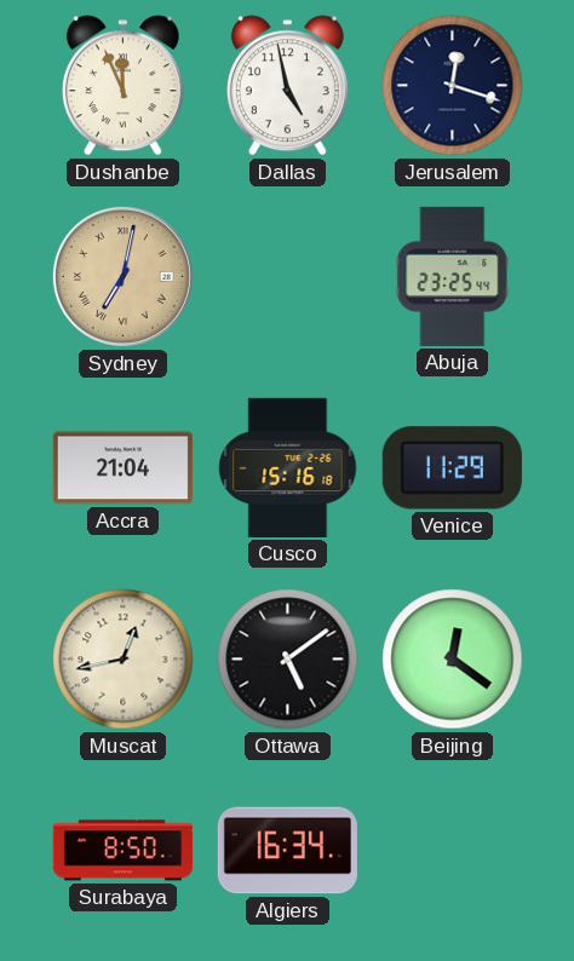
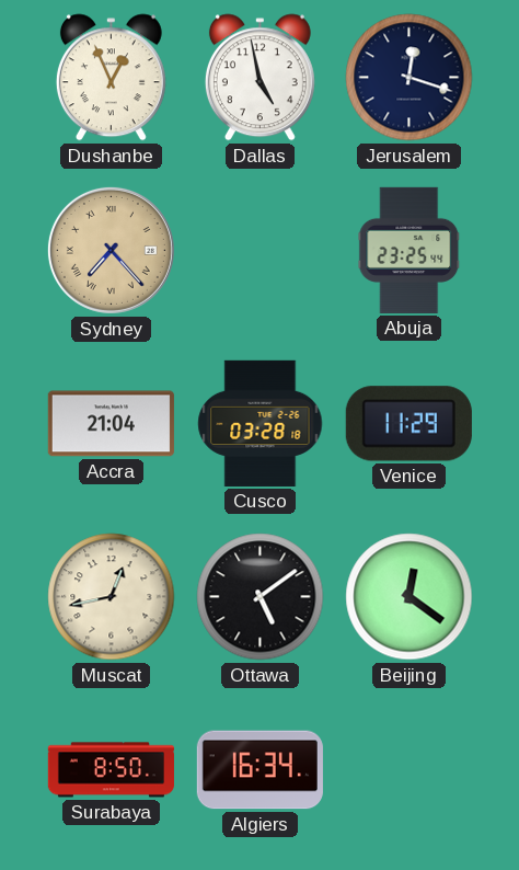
Dushanbe: 11:56 -> 12:56 (111, 78)
Sydney: 7:02 -> 7:23 (111, 250)
Cusco: 15:16 -> 03:28 (261, 423)
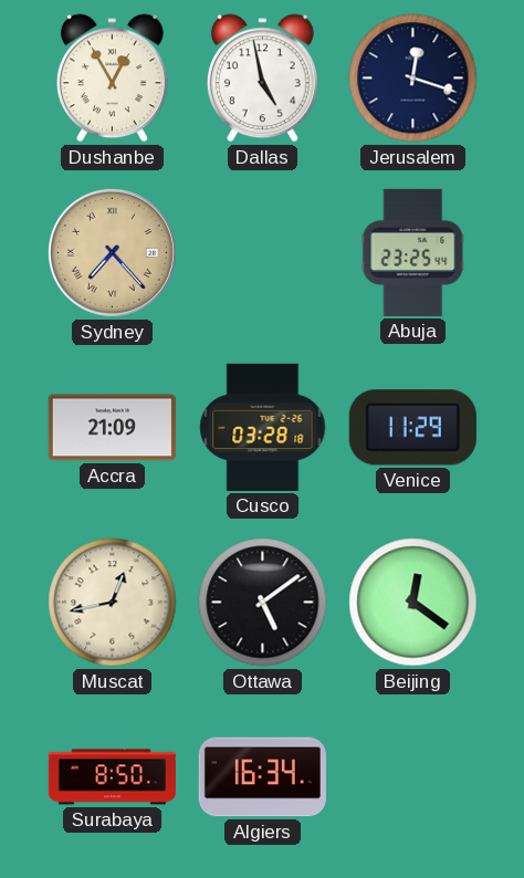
Dushanbe: 12:56 -> 12:55 (112, 79)
Accra: 21:04 -> 21:09 (112, 428)
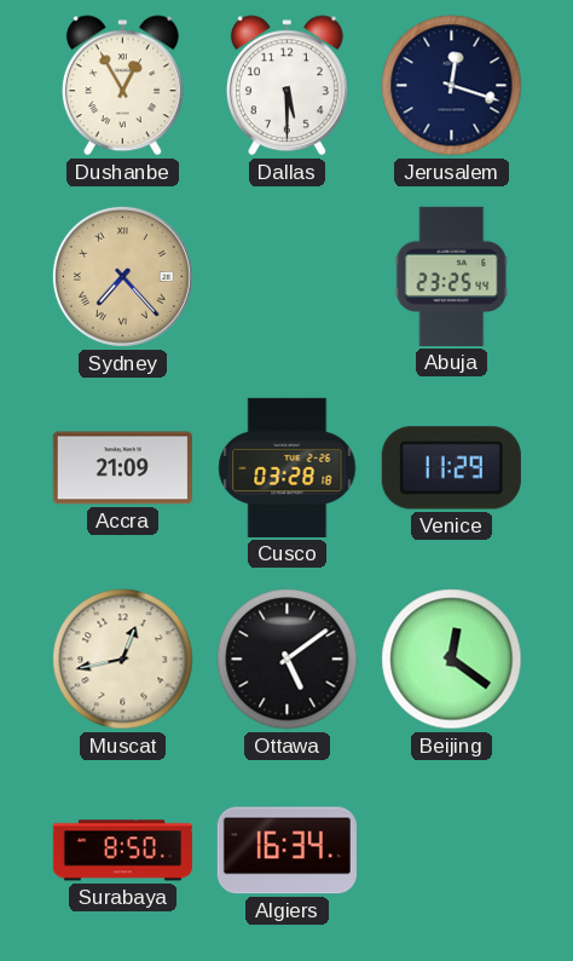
Dallas: 4:58 -> 5:30 (286, 86)
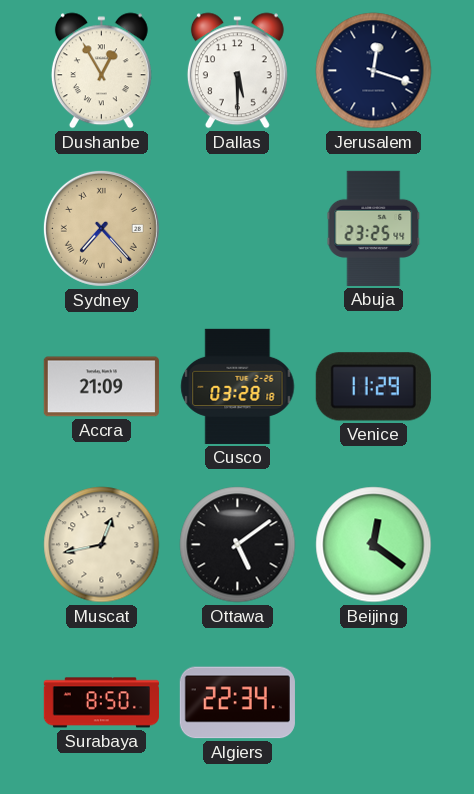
Algiers: 16:34 -> 22:34 (237, 703)
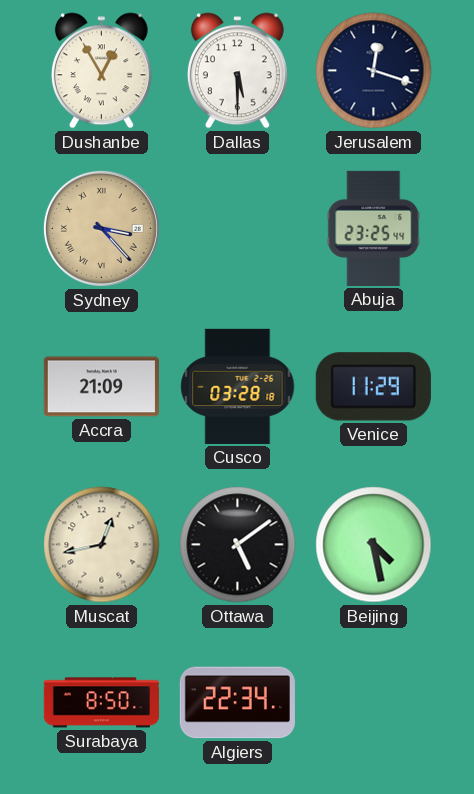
Sydney: 7:23 -> 3:23 (101, 228)
Beijing: 12:21 -> 4:28 (374, 545)
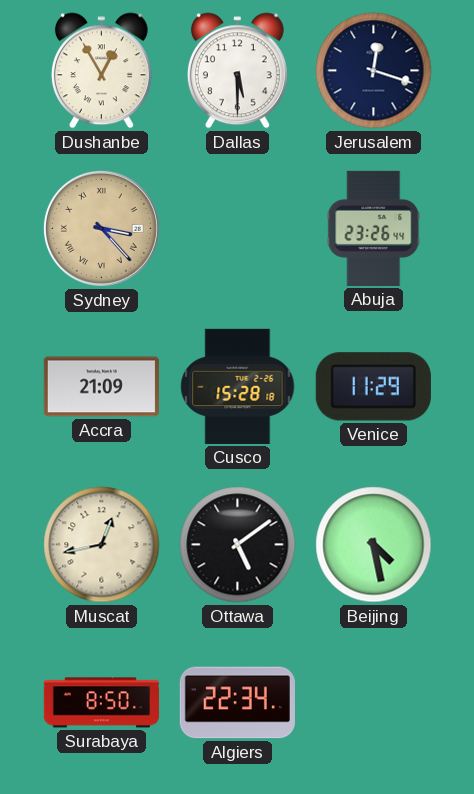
Abuja: 23:25 -> 23:26 (374, 228)
Cusco: 03:28 -> 15:28 (238, 386)
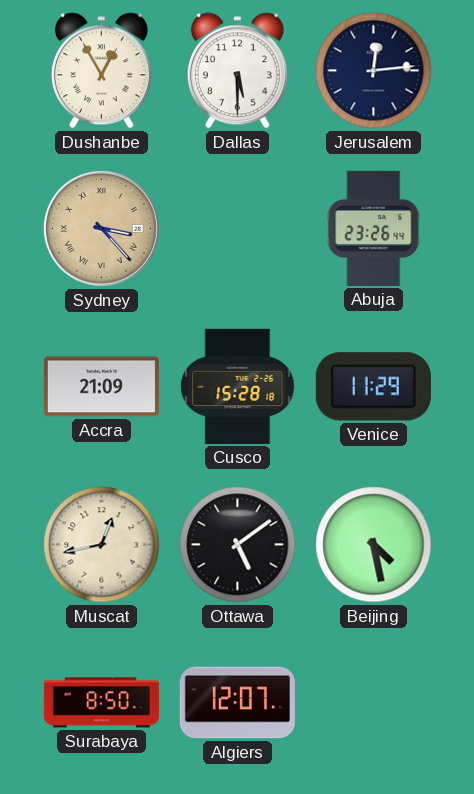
Jerusalem: 12:18 -> 12:14 (374, 71)
Algiers: 22:34 -> 12:07 (237, 703)
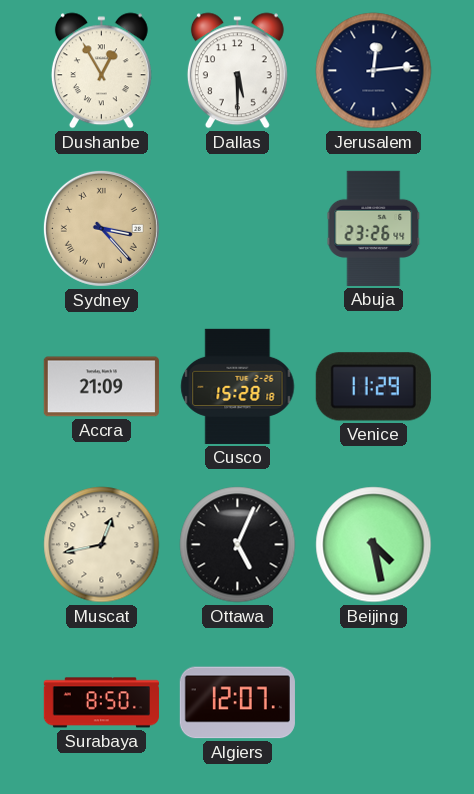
Ottawa: 5:09 -> 5:04 (238, 545)
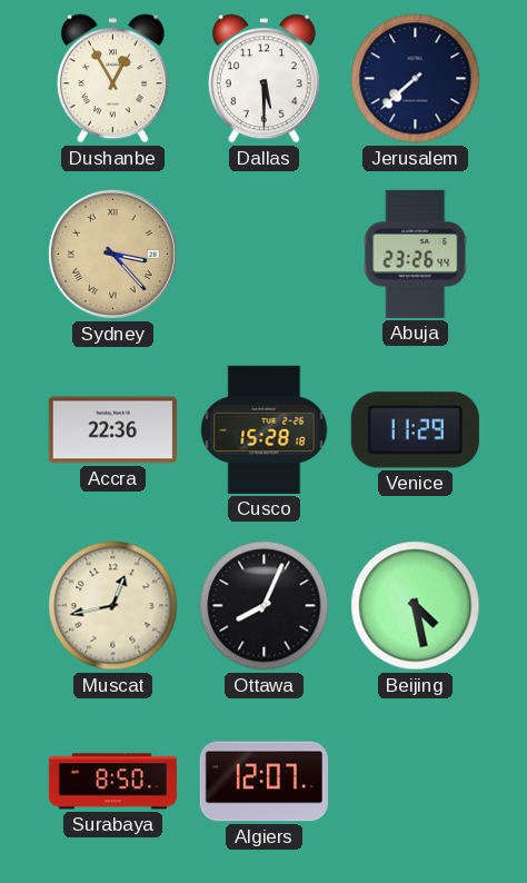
Jerusalem: 12:14 -> 7:38 (416, 79)
Accra: 21:09 -> 22:36 (112, 430)
Ottawa: 5:04 -> 8:04 (265, 606)
